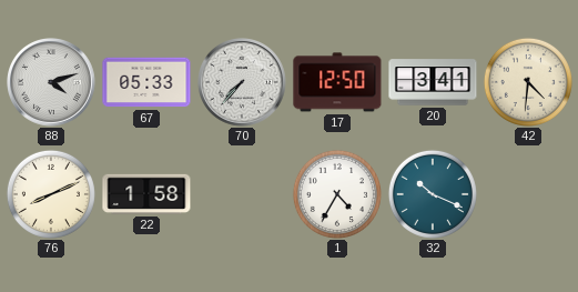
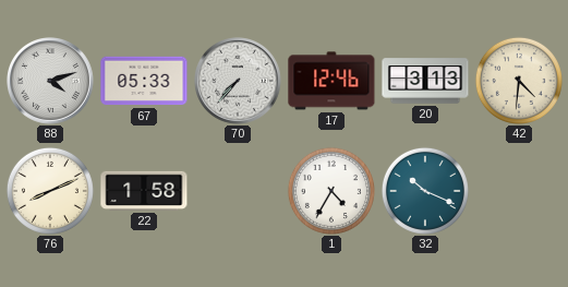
17: 12:50 -> 12:46 (331, 81)
20: 3:41 -> 3:13 (425, 81)
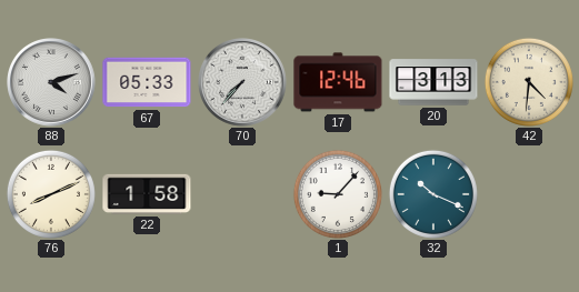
1: 4:35 -> 9:07 (338, 194)
